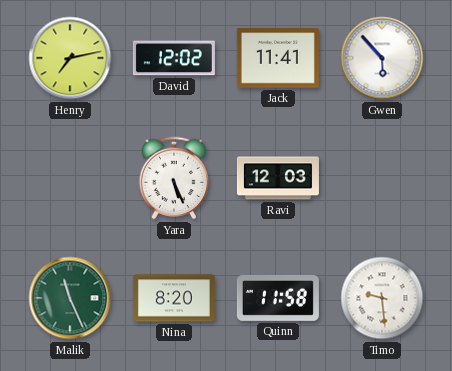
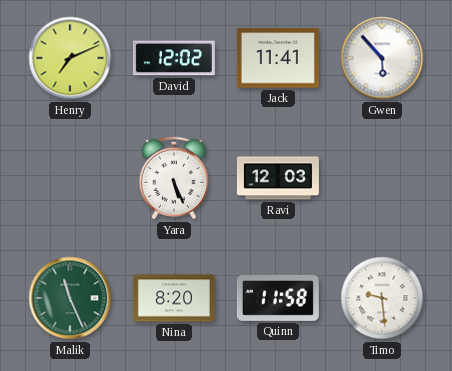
Henry: 7:13 -> 7:11 (70, 58)
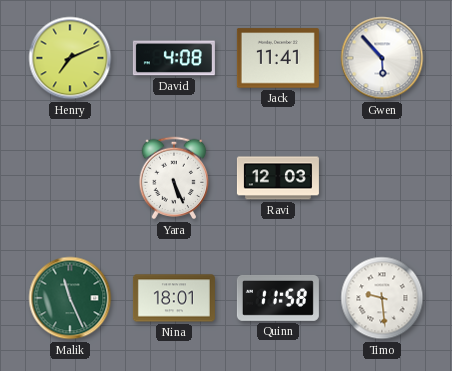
David: 12:02 -> 4:08 (174, 58)
Nina: 8:20 -> 18:01 (174, 298)
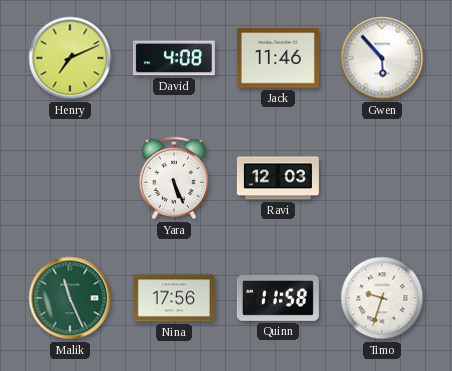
Jack: 11:41 -> 11:46 (278, 58)
Nina: 18:01 -> 17:56 (174, 298)
Timo: 9:29 -> 9:33 (382, 298)
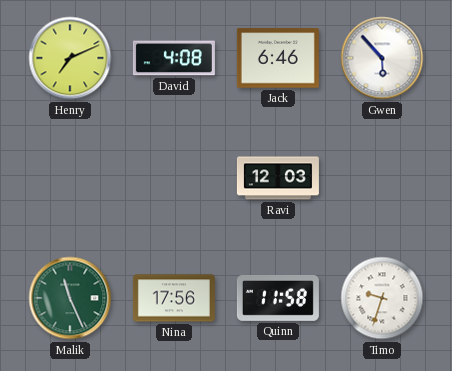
Jack: 11:46 -> 6:46 (278, 58)
Yara: 5:26 -> none (174, 178)
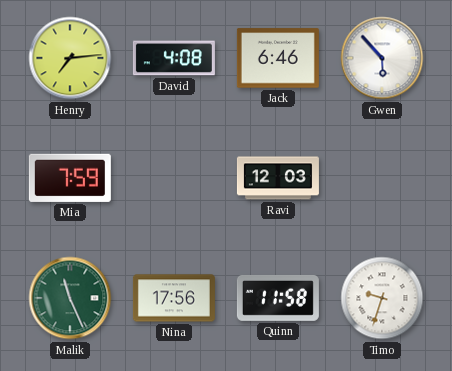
Henry: 7:11 -> 7:14 (70, 58)
Mia: none -> 7:59 (70, 178)
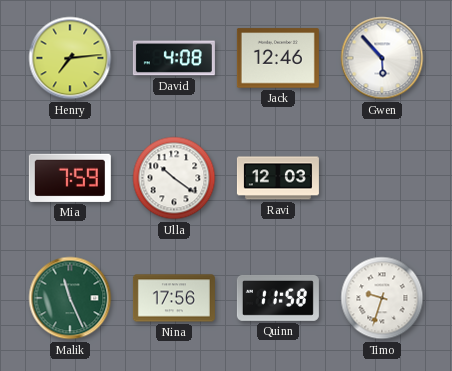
Jack: 6:46 -> 12:46 (278, 58)
Ulla: none -> 10:21 (174, 178)
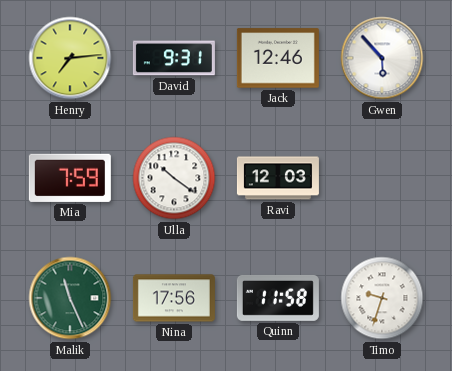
David: 4:08 -> 9:31 (174, 58)
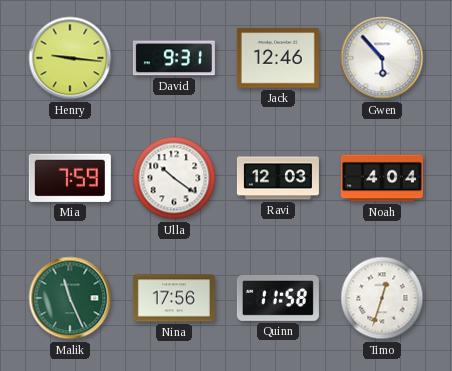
Henry: 7:14 -> 9:16 (70, 58)
Noah: none -> 4:04 (382, 178)
Timo: 9:33 -> 12:33 (382, 298)
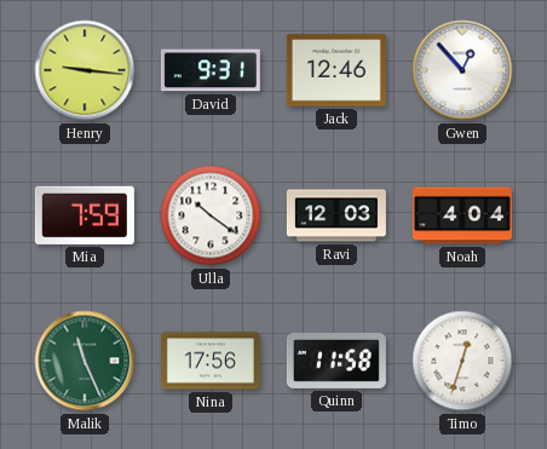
Gwen: 5:53 -> 12:53 (462, 70)
